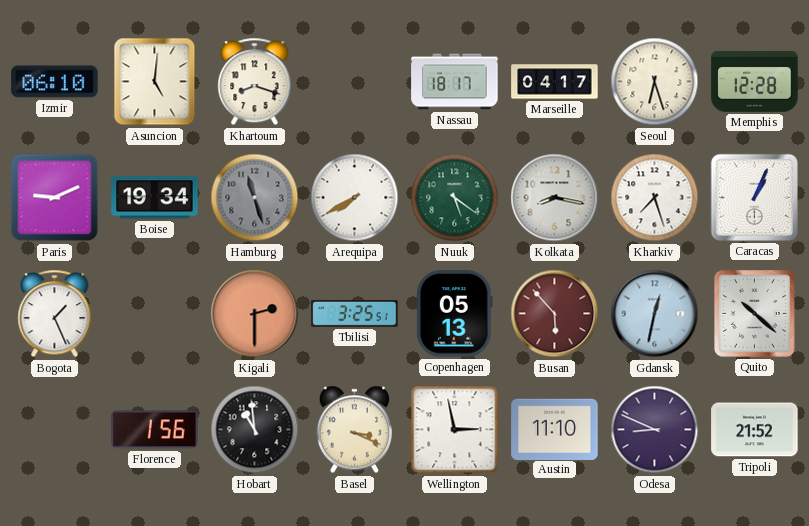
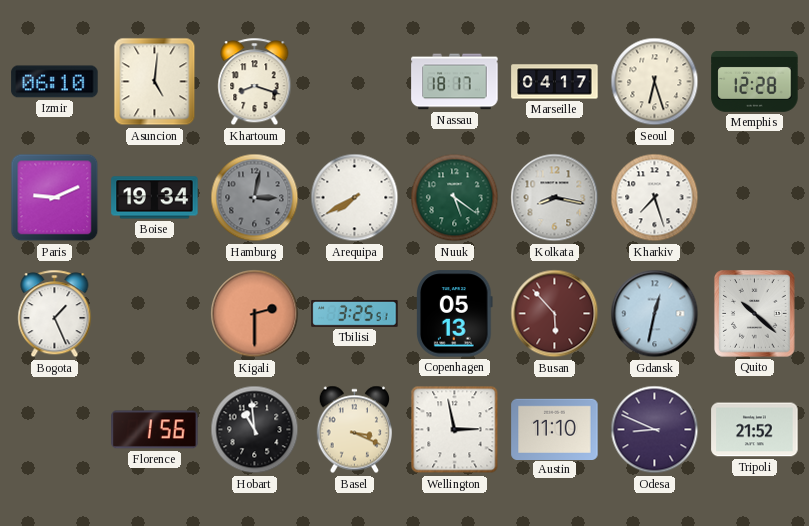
Hamburg: 11:27 -> 3:02 (255, 198)
Caracas: 1:04 -> none (754, 197)
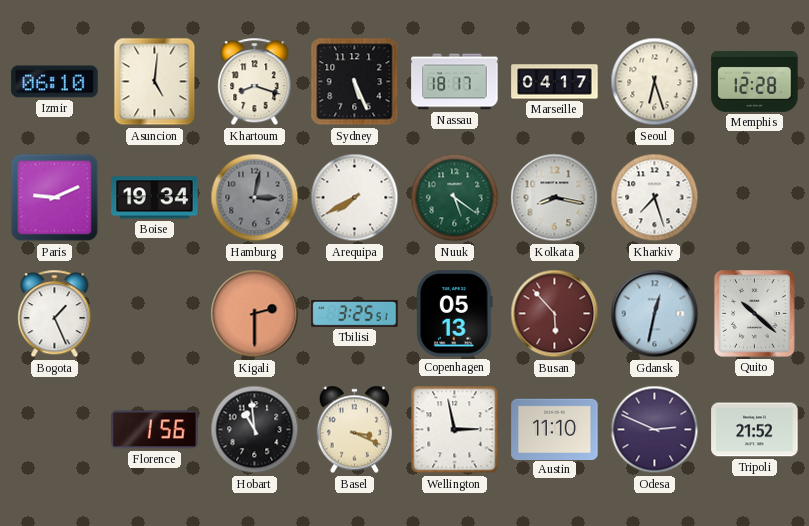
Sydney: none -> 5:26 (355, 82)
Odesa: 8:49 -> 2:49 (655, 430)
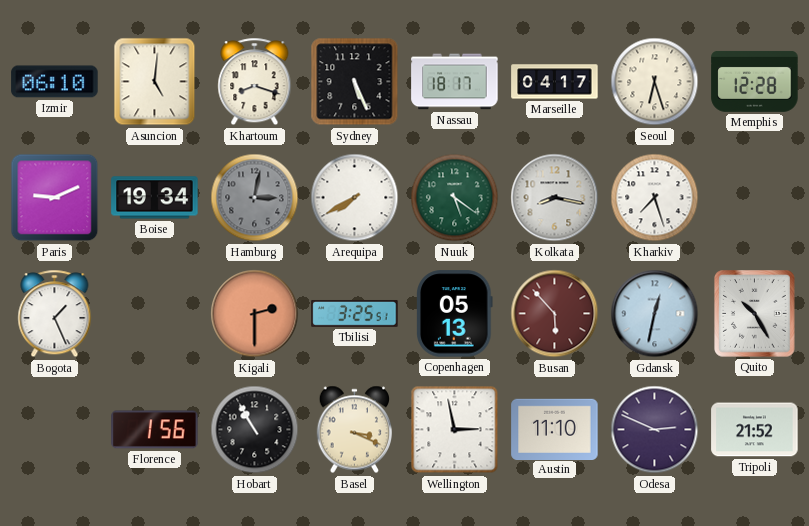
Quito: 10:22 -> 10:25 (755, 314)
Hobart: 10:59 -> 10:55 (255, 430)
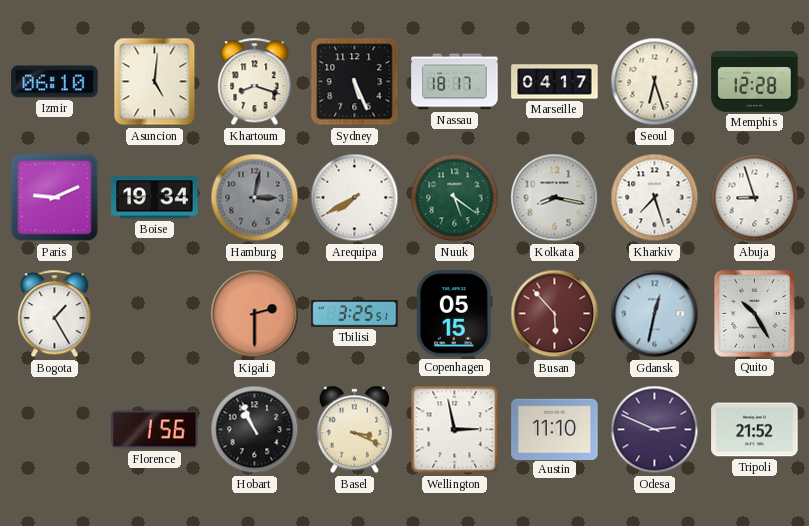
Abuja: none -> 8:57 (755, 198)
Bogota: 1:26 -> 1:25 (55, 314)
Copenhagen: 05:13 -> 05:15 (455, 314)
Hobart: 10:55 -> 10:56 (255, 430)
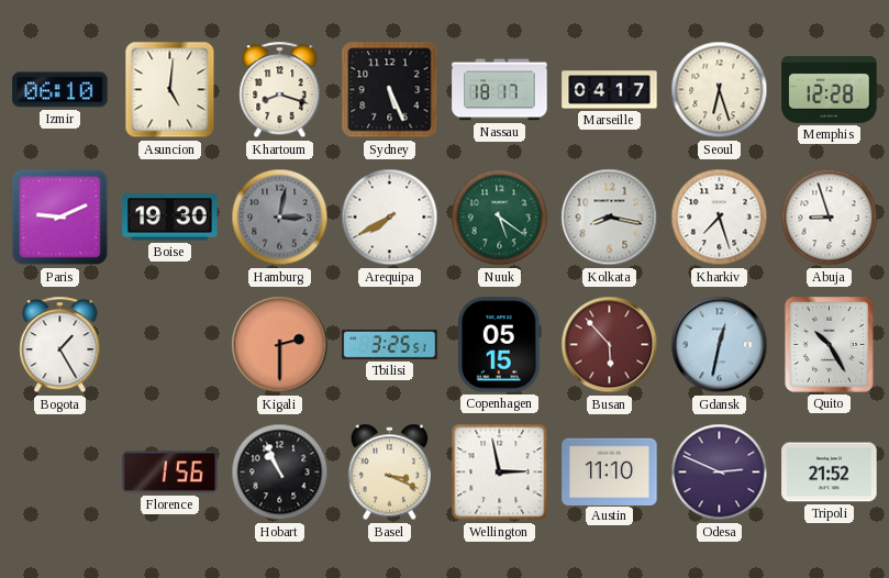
Boise: 19:34 -> 19:30 (170, 218)
